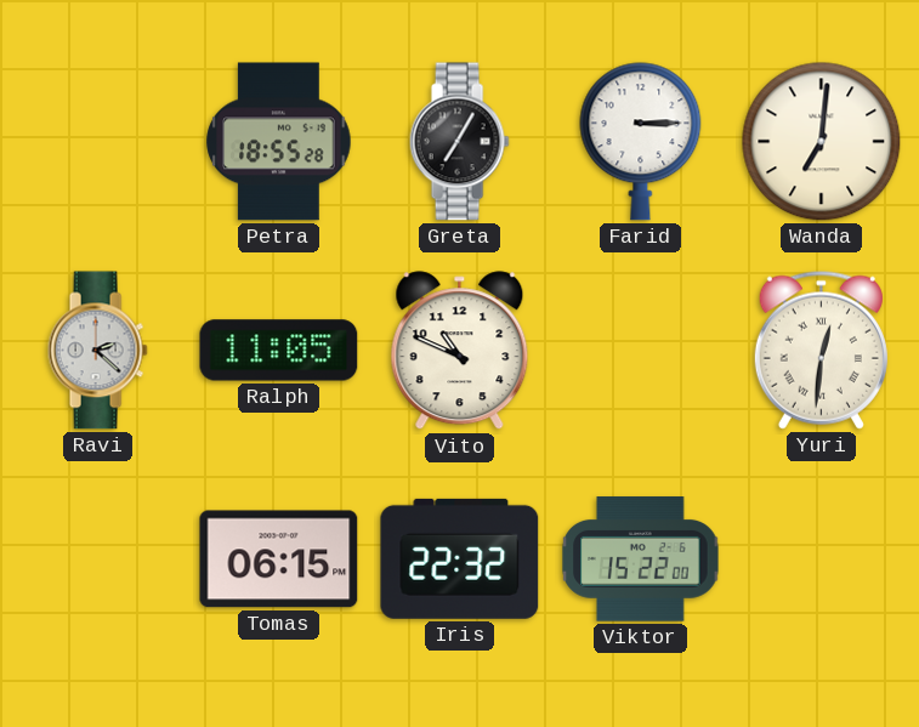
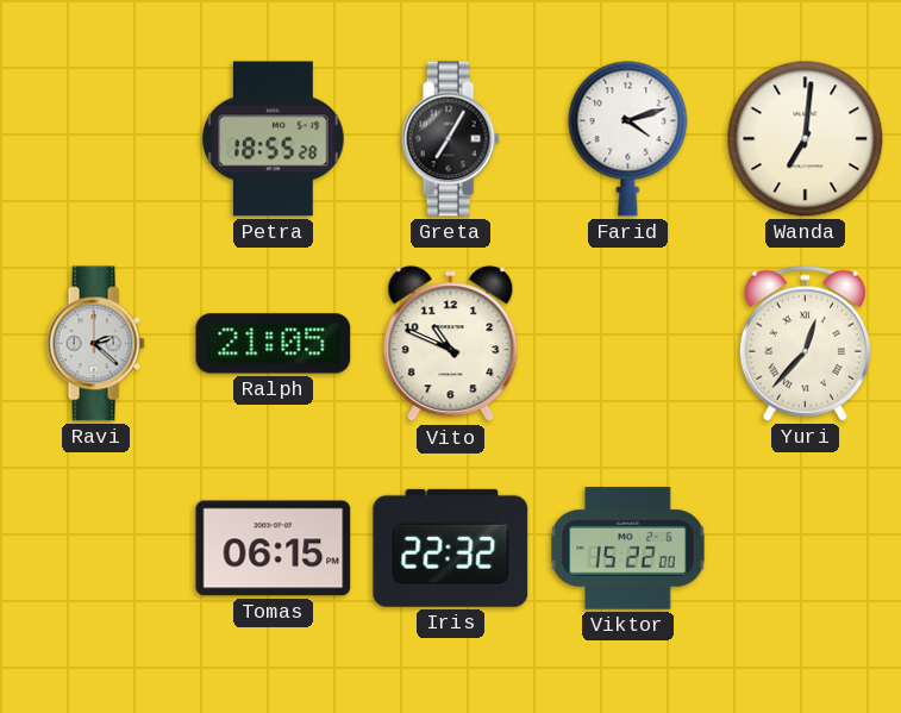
Farid: 3:15 -> 4:12 (628, 139)
Ralph: 11:05 -> 21:05 (274, 344)
Yuri: 12:31 -> 12:37 (805, 343)
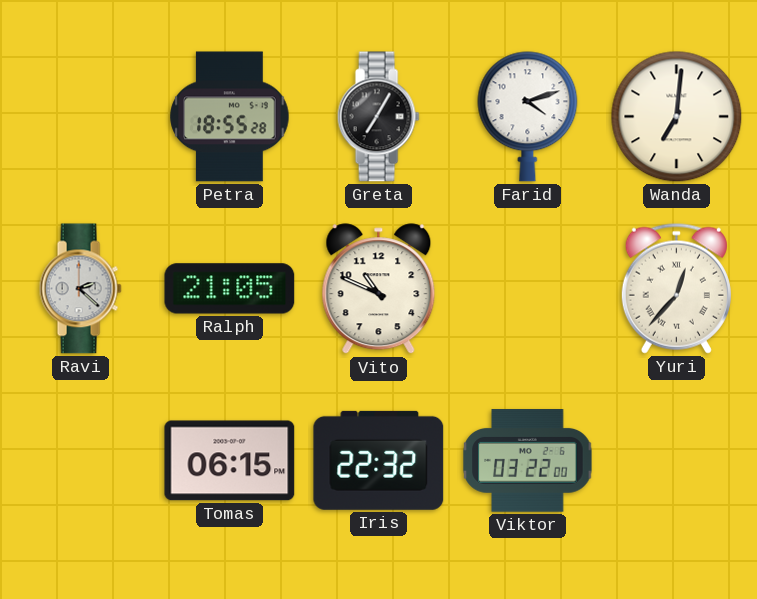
Viktor: 15:22 -> 03:22 (528, 461)
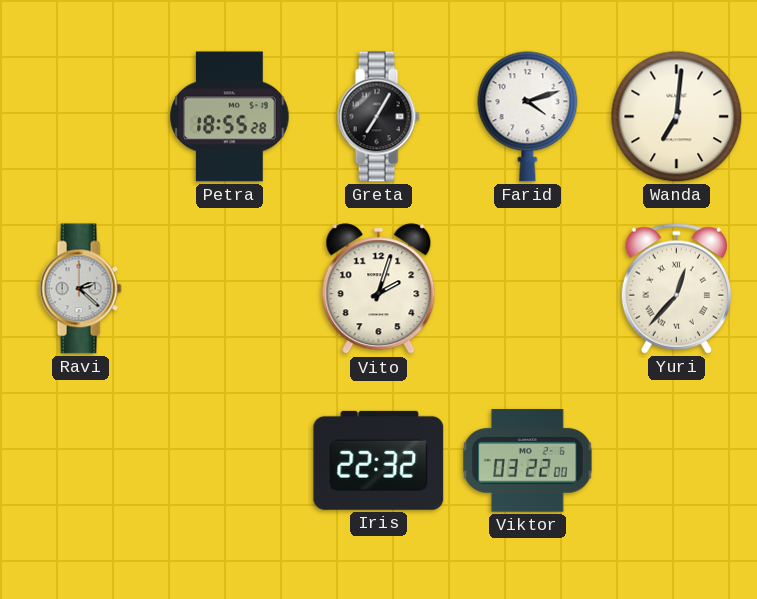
Ralph: 21:05 -> none (230, 289)
Vito: 10:49 -> 2:03 (379, 289)
Tomas: 06:15 -> none (230, 461)
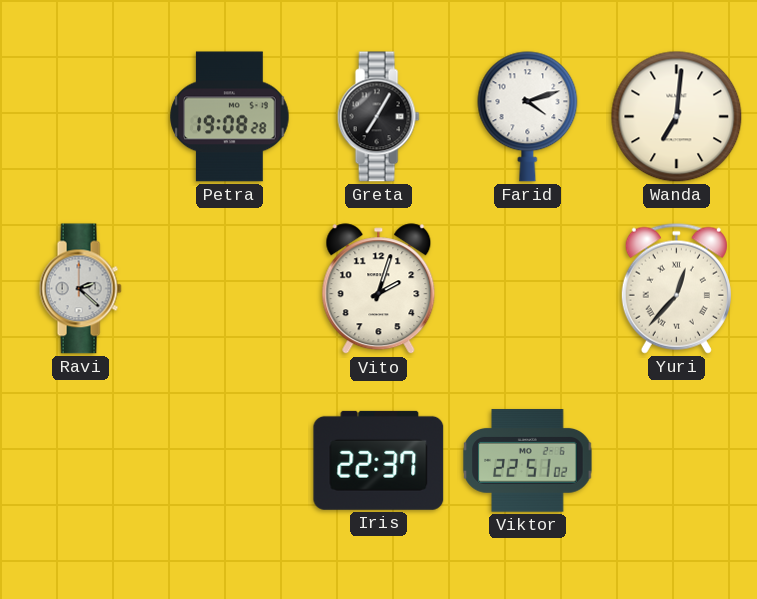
Petra: 18:55 -> 19:08 (230, 117)
Iris: 22:32 -> 22:37 (379, 460)
Viktor: 03:22 -> 22:51 (528, 461)
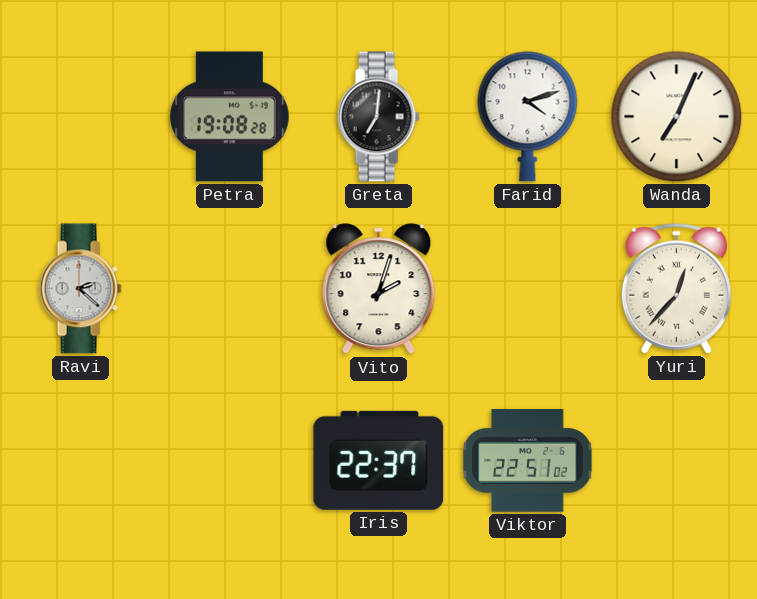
Greta: 7:05 -> 7:01 (378, 117)
Wanda: 7:01 -> 7:04 (677, 117)
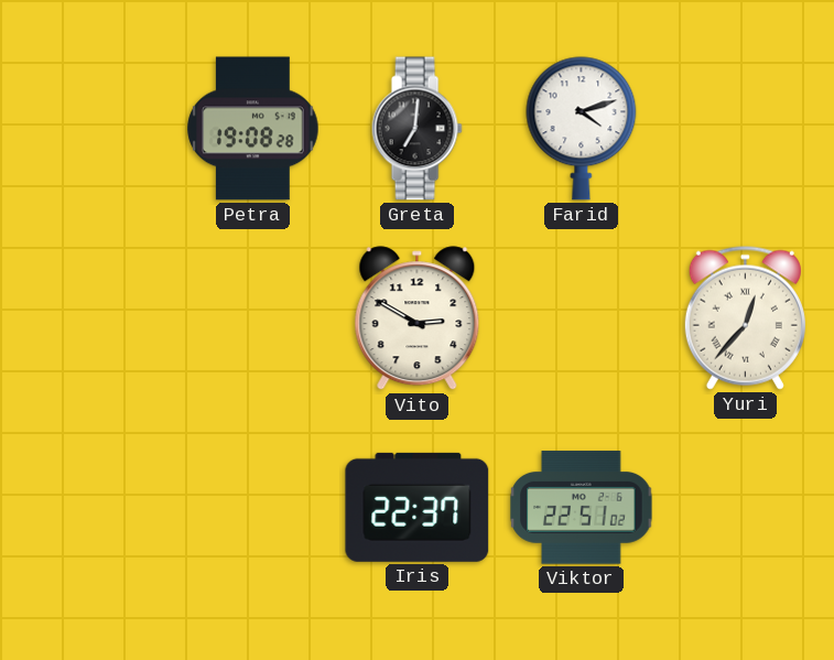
Wanda: 7:04 -> none (677, 117)
Ravi: 2:22 -> none (80, 289)
Vito: 2:03 -> 2:50 (418, 318)
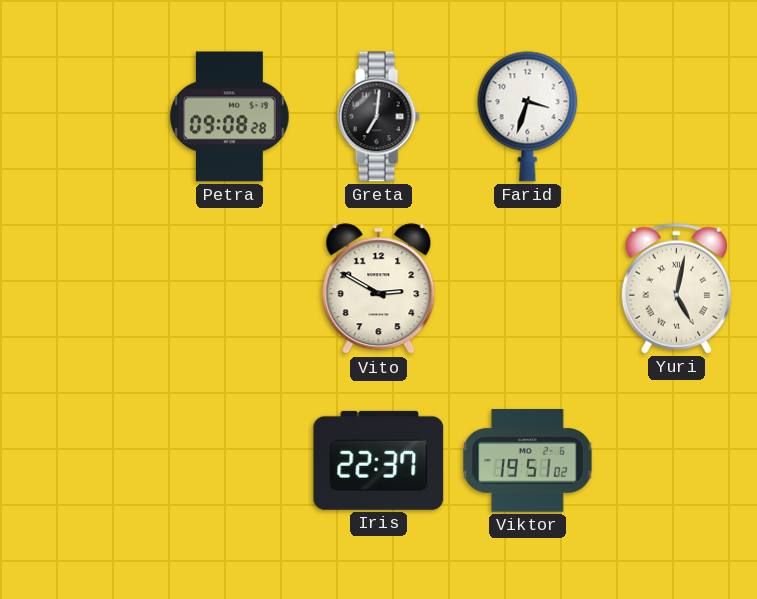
Petra: 19:08 -> 09:08 (230, 117)
Farid: 4:12 -> 3:33 (528, 117)
Yuri: 12:37 -> 5:02 (676, 288)
Viktor: 22:51 -> 19:51 (528, 461)
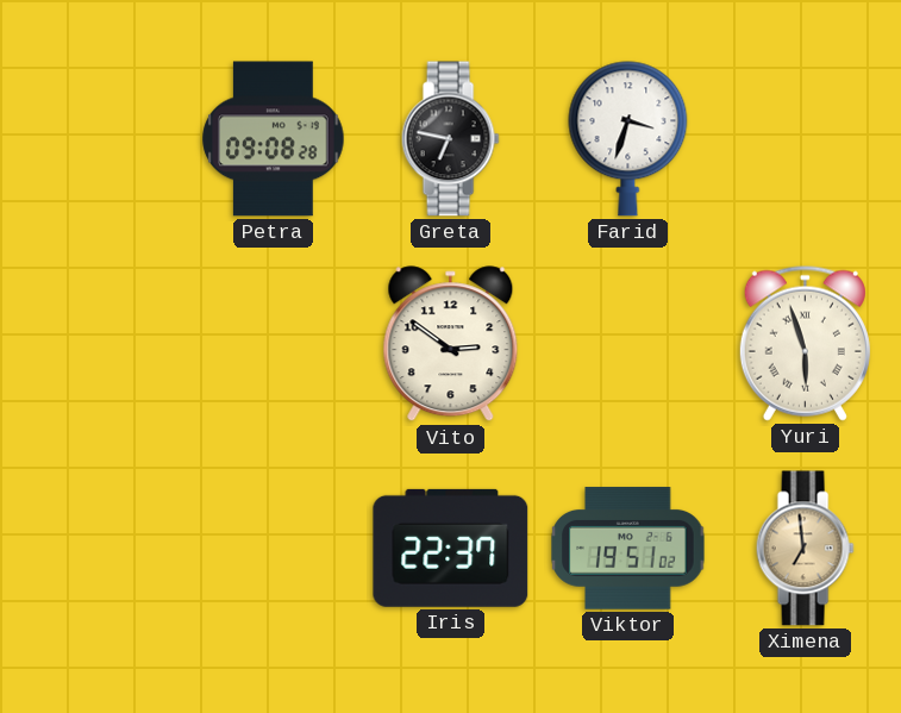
Greta: 7:01 -> 6:47 (450, 139)
Vito: 2:50 -> 2:51 (451, 344)
Yuri: 5:02 -> 5:57 (805, 343)
Ximena: none -> 6:59 (805, 549)
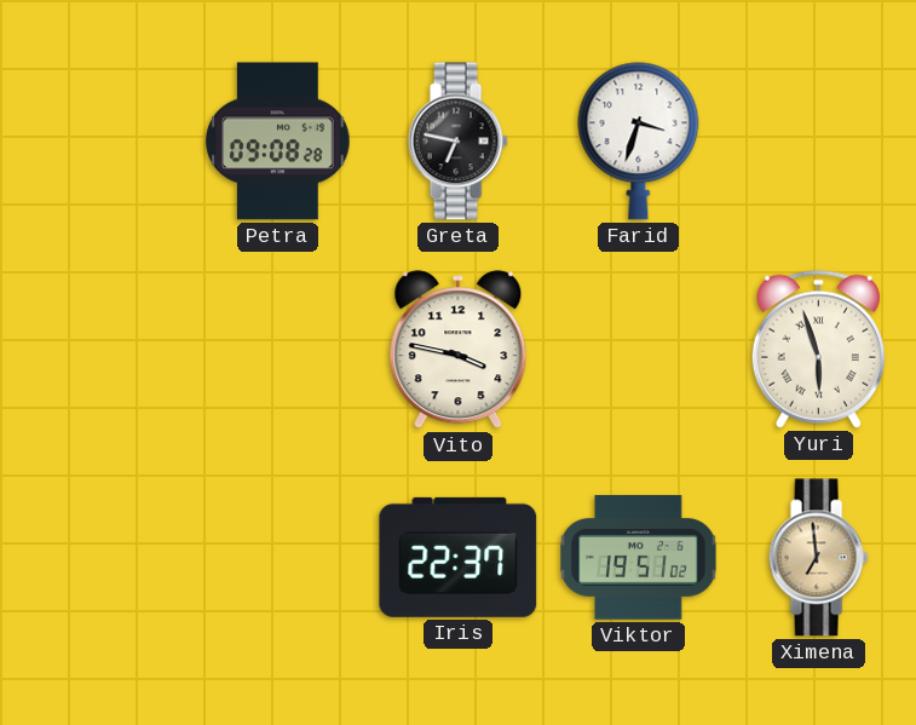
Vito: 2:51 -> 3:47 (459, 350)
